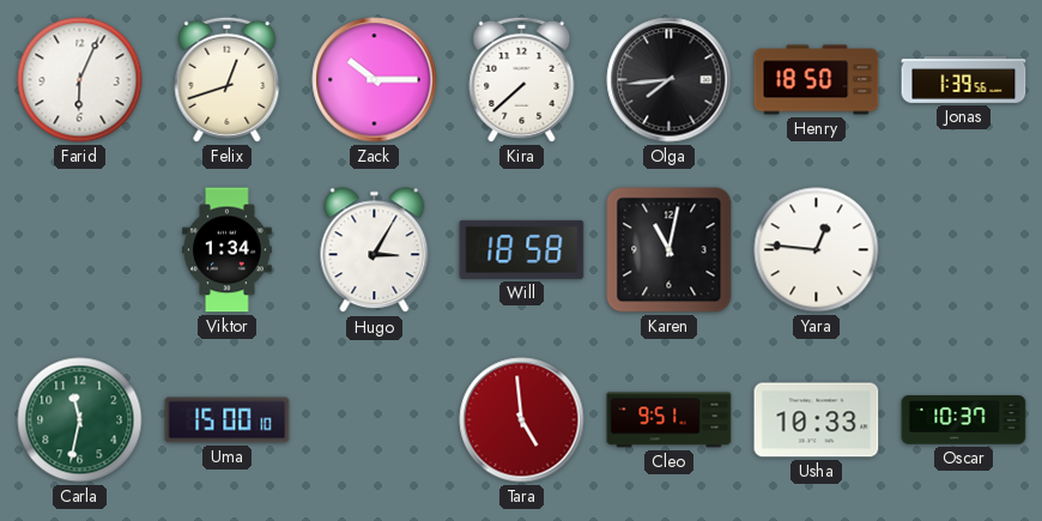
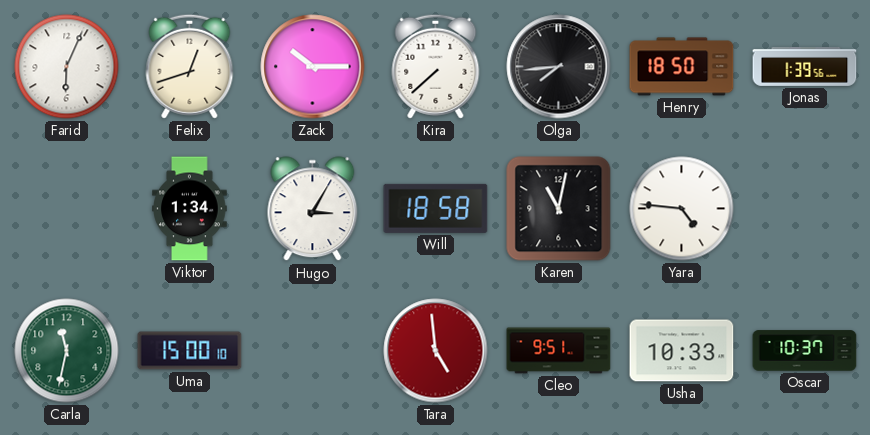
Yara: 12:46 -> 4:46 (682, 209)
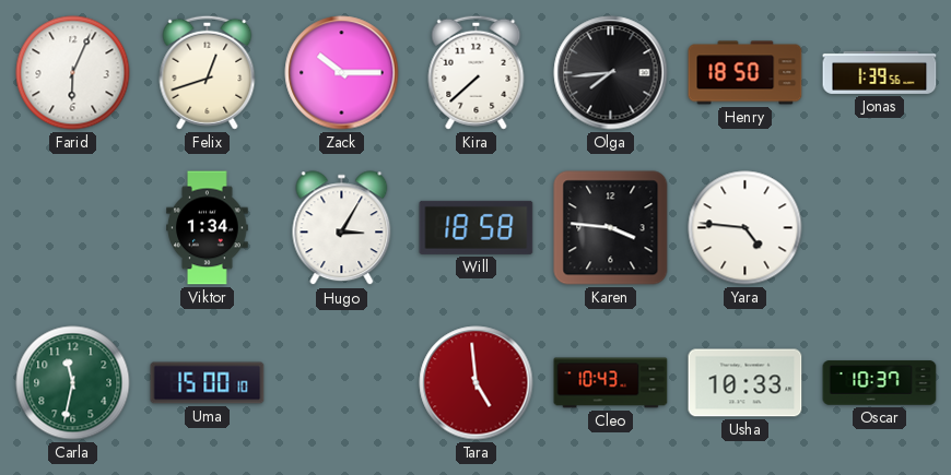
Karen: 11:02 -> 3:46 (611, 228)
Cleo: 9:51 -> 10:43 (611, 383)
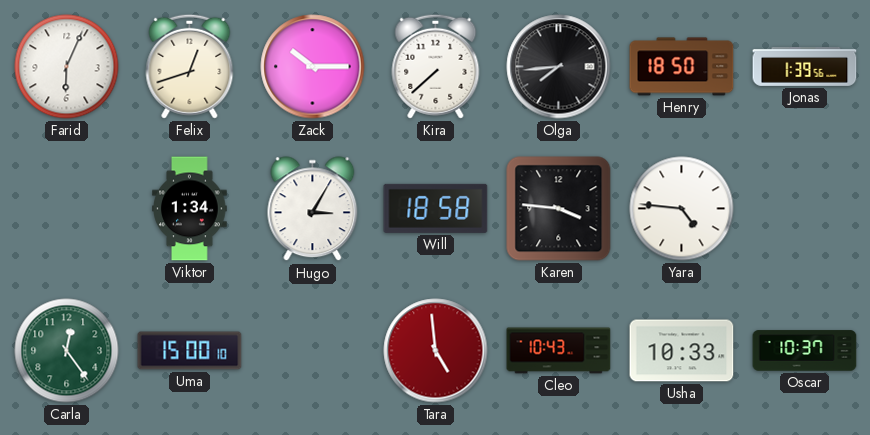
Carla: 11:32 -> 12:24 (67, 351)
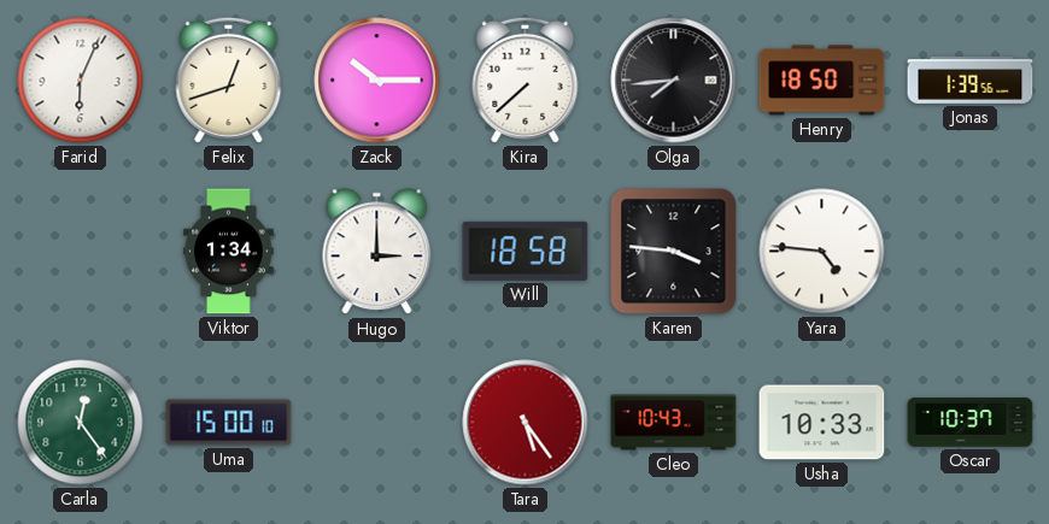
Hugo: 3:05 -> 3:00 (377, 252)
Tara: 4:59 -> 5:24 (526, 423)
